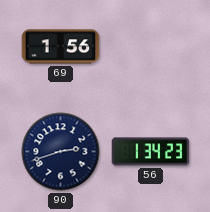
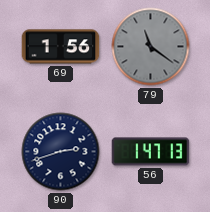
79: none -> 11:21 (151, 47)
56: 1:34 -> 1:47 (151, 152)
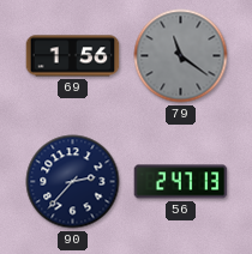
90: 2:42 -> 2:37 (73, 182)
56: 1:47 -> 2:47 (181, 182)
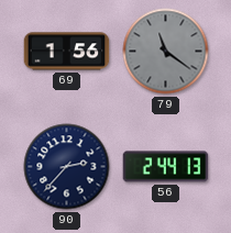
56: 2:47 -> 2:44 (166, 167)
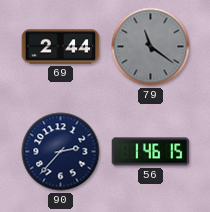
69: 1:56 -> 2:44 (61, 47)
56: 2:44 -> 1:46 (151, 152)
